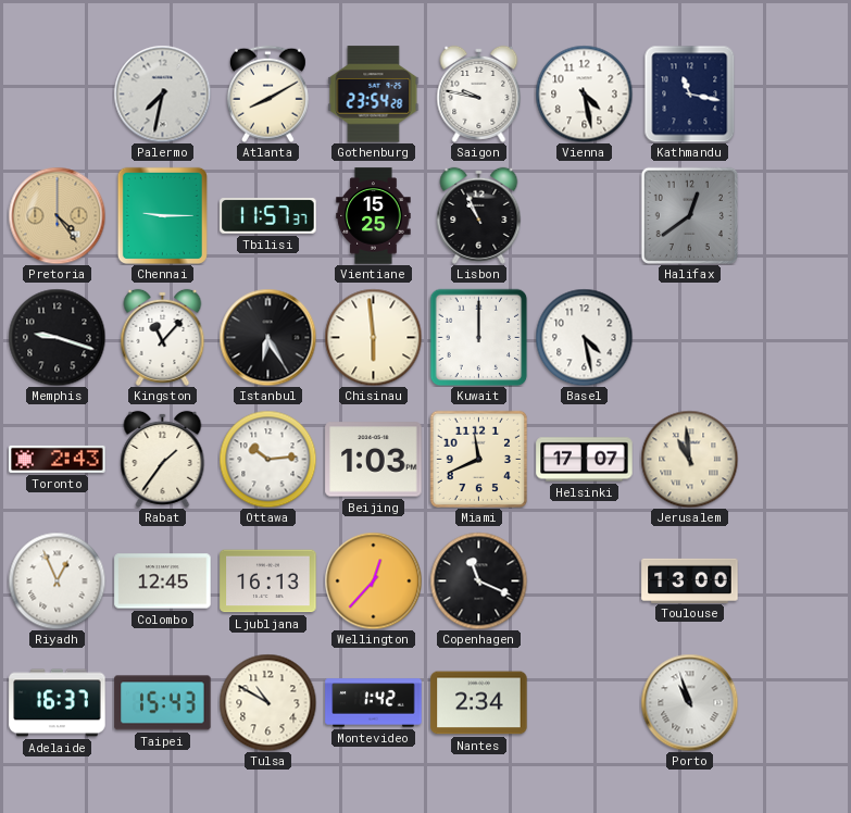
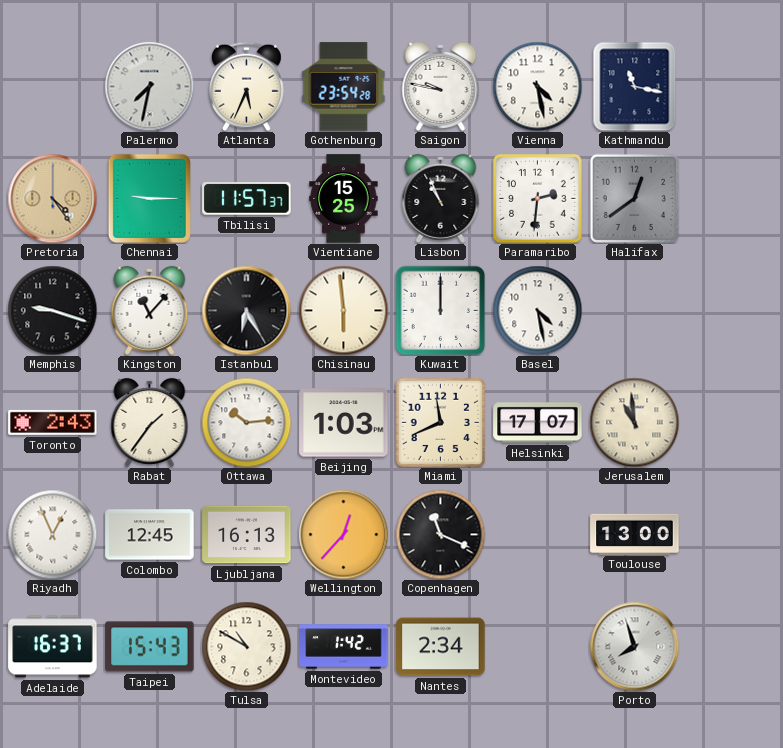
Atlanta: 8:10 -> 5:34 (246, 86)
Paramaribo: none -> 2:31 (538, 199)
Porto: 10:57 -> 7:57 (634, 646)
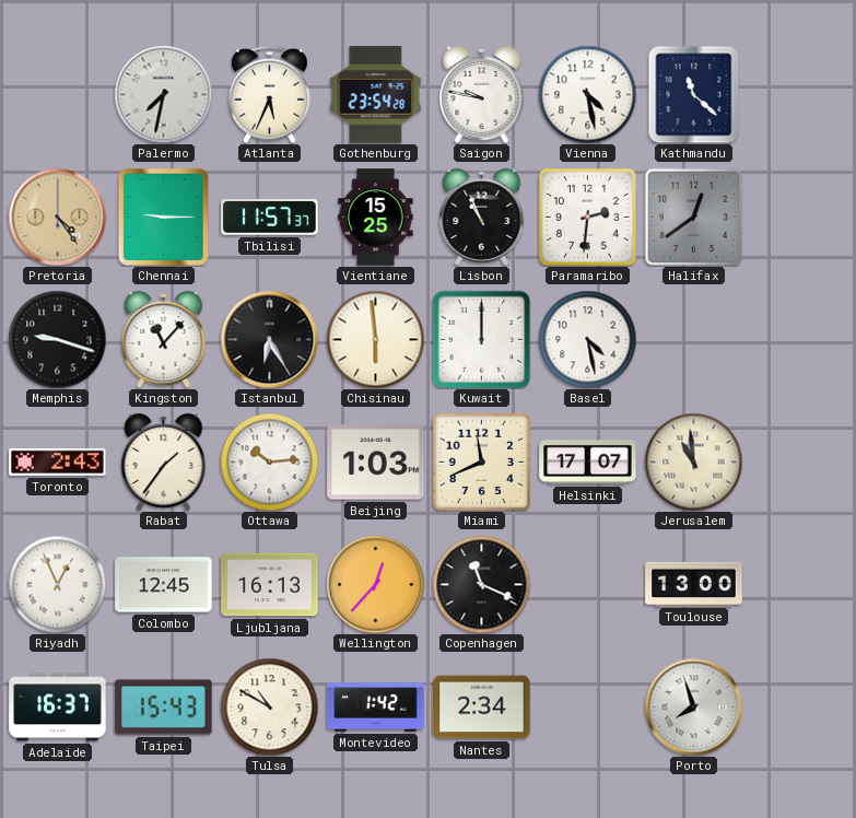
Kathmandu: 11:17 -> 11:22 (694, 94)
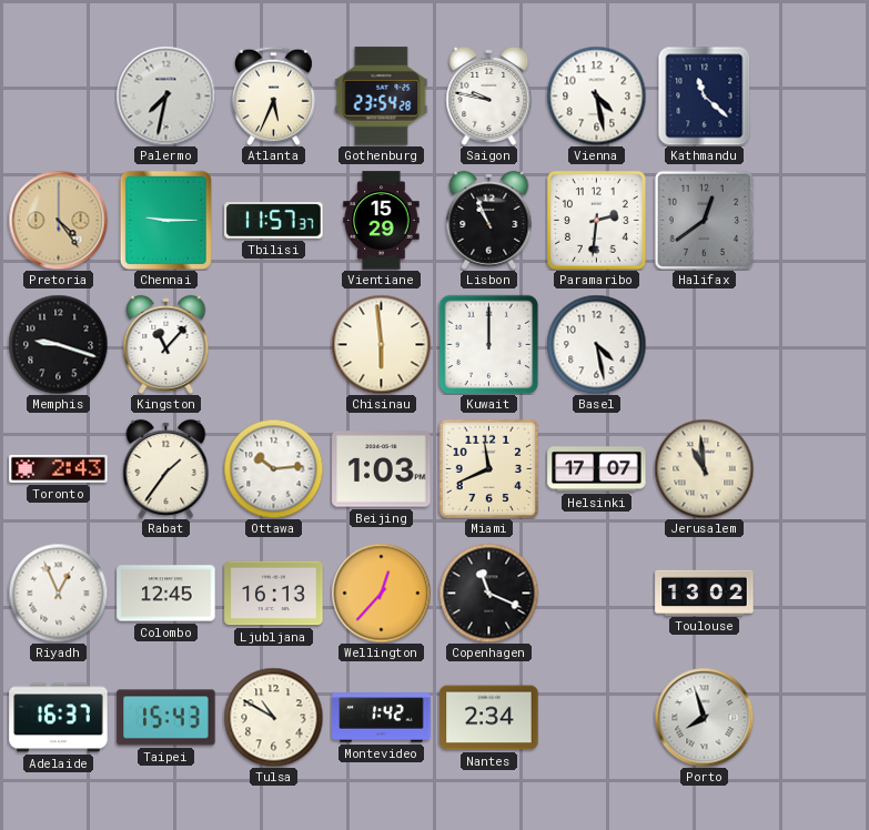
Vientiane: 15:25 -> 15:29 (382, 221)
Istanbul: 6:25 -> none (269, 339)
Toulouse: 13:00 -> 13:02 (705, 593)
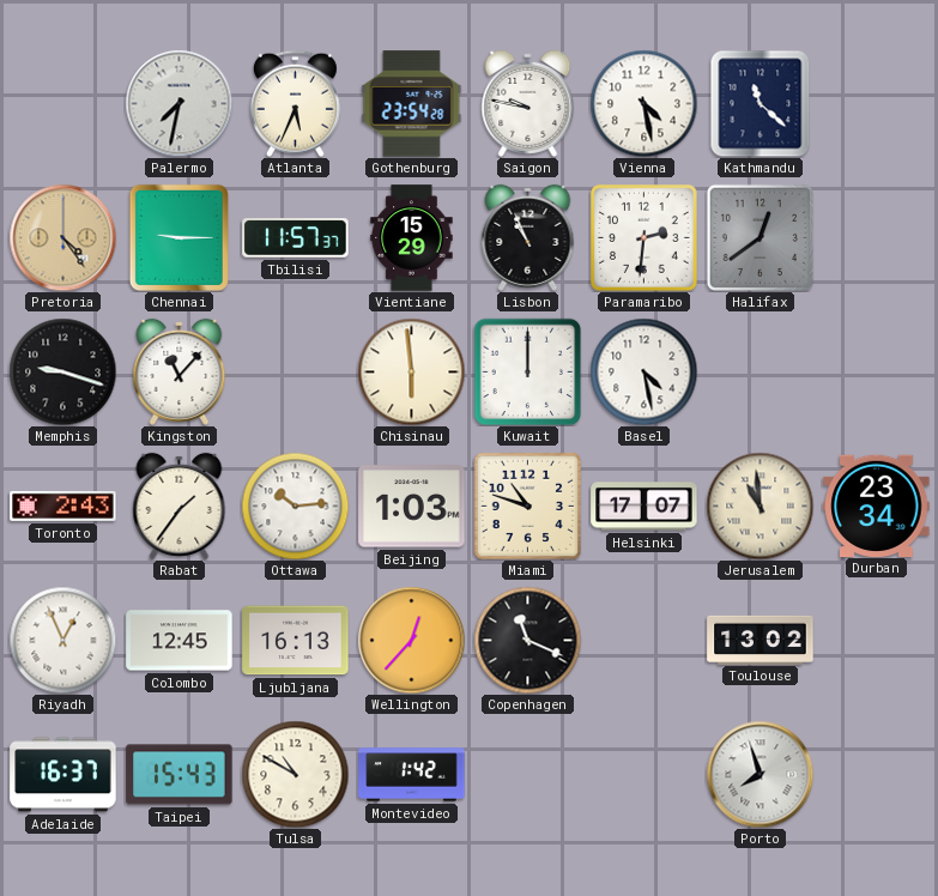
Miami: 11:41 -> 10:48 (527, 505)
Durban: none -> 23:34 (877, 505)
Nantes: 2:34 -> none (489, 718)
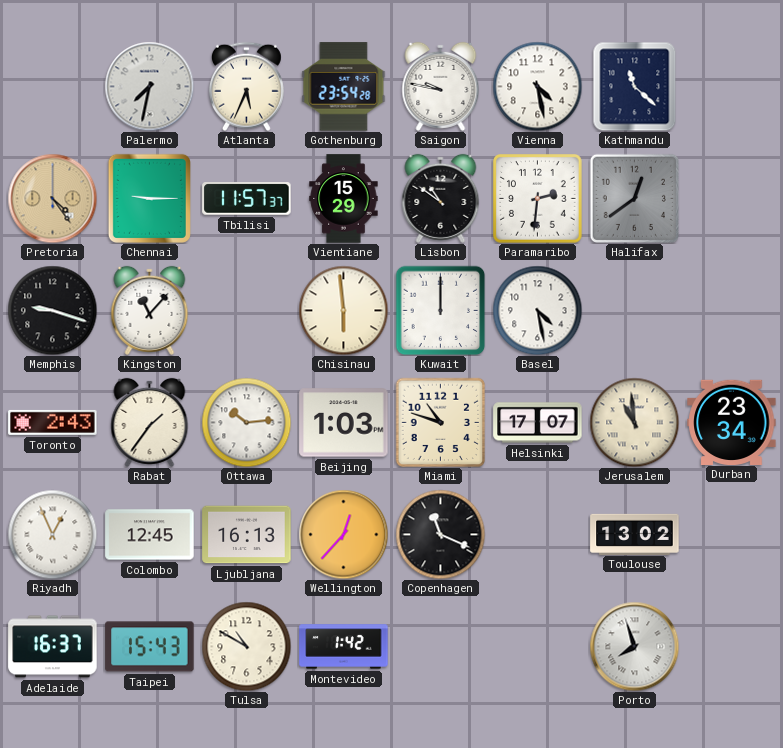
Lisbon: 10:56 -> 10:51 (441, 198)
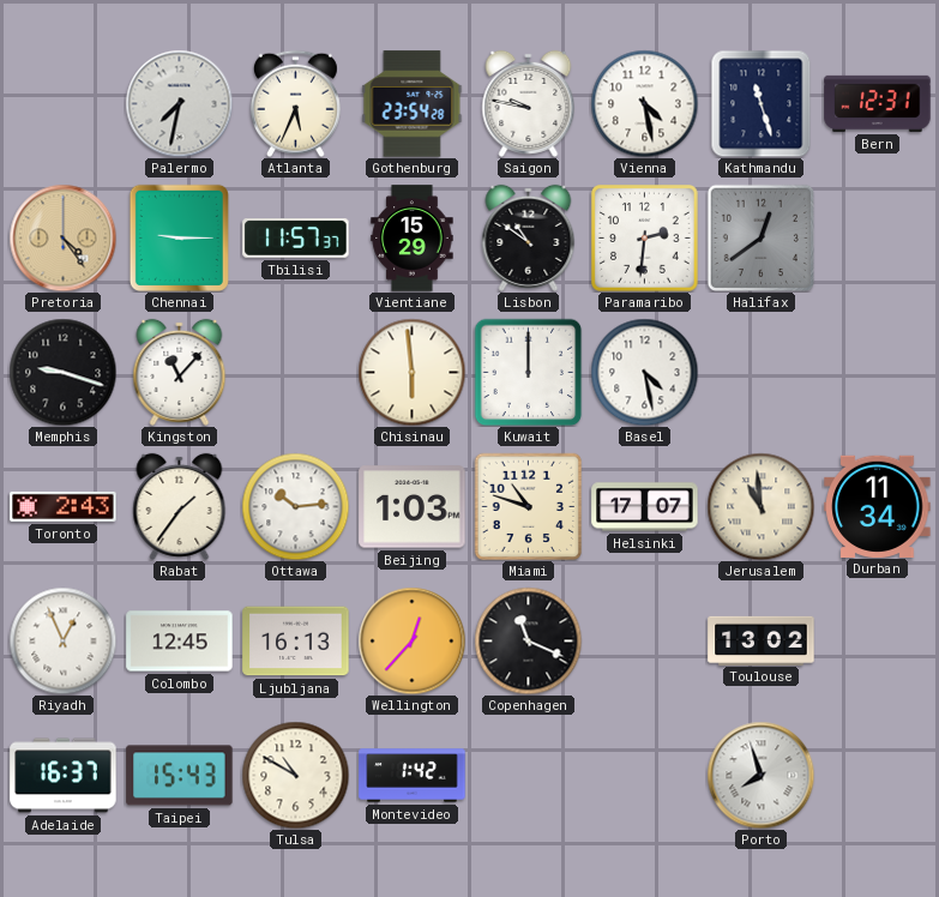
Kathmandu: 11:22 -> 11:27 (762, 103)
Bern: none -> 12:31 (878, 103)
Durban: 23:34 -> 11:34 (878, 506)
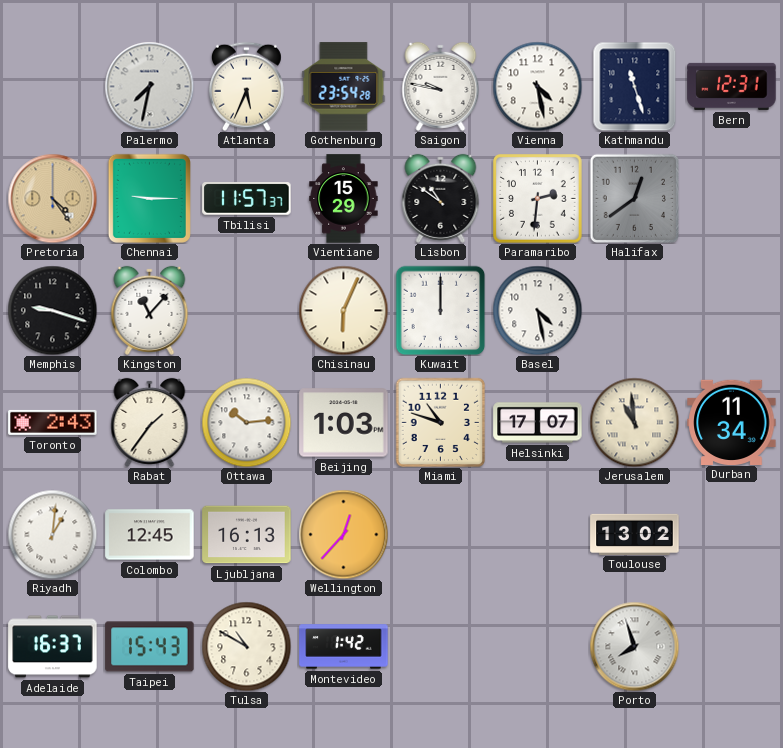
Chisinau: 5:59 -> 6:04 (343, 310)
Riyadh: 12:56 -> 1:01 (52, 534)
Copenhagen: 11:19 -> none (528, 640)
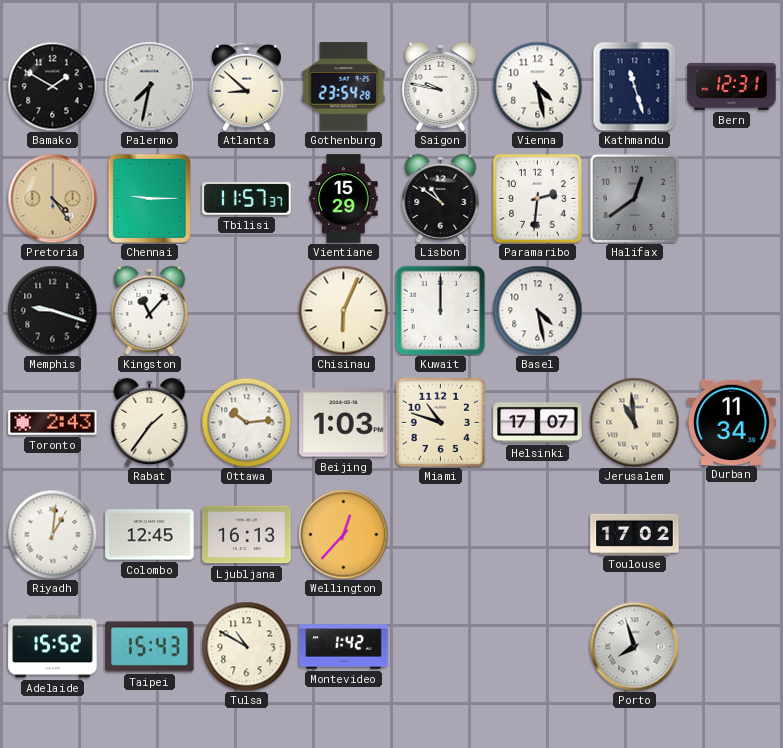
Bamako: none -> 1:50 (52, 86)
Atlanta: 5:34 -> 8:52 (246, 86)
Toulouse: 13:02 -> 17:02 (635, 534)
Adelaide: 16:37 -> 15:52 (53, 647)
